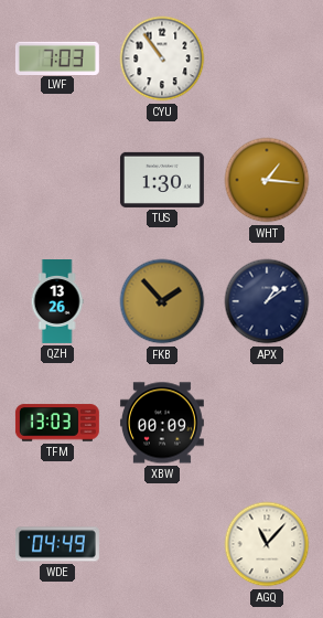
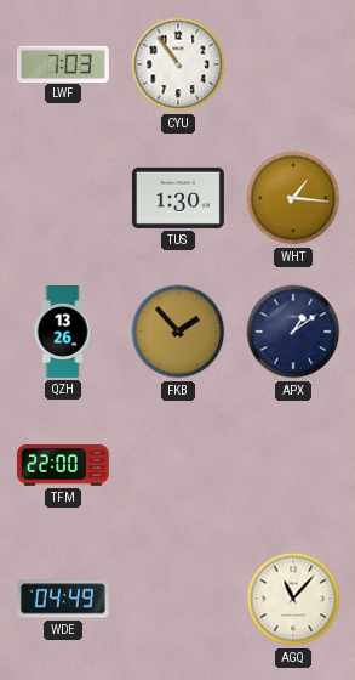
TFM: 13:03 -> 22:00 (63, 465)
XBW: 00:09 -> none (162, 423)
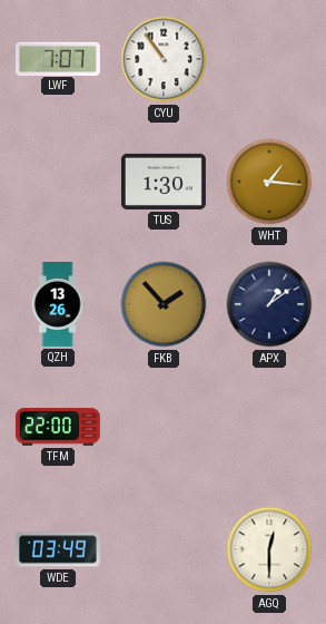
LWF: 7:03 -> 7:07 (58, 58)
WDE: 04:49 -> 03:49 (58, 549)
AGQ: 11:07 -> 12:30 (269, 549)
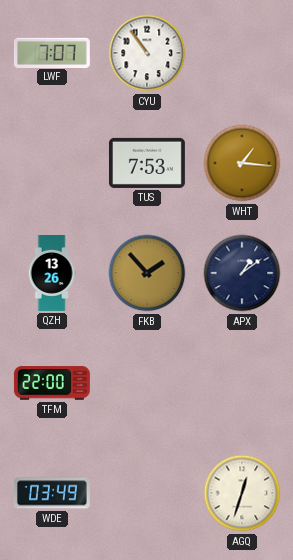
TUS: 1:30 -> 7:53 (147, 163)
AGQ: 12:30 -> 12:33 (242, 493)
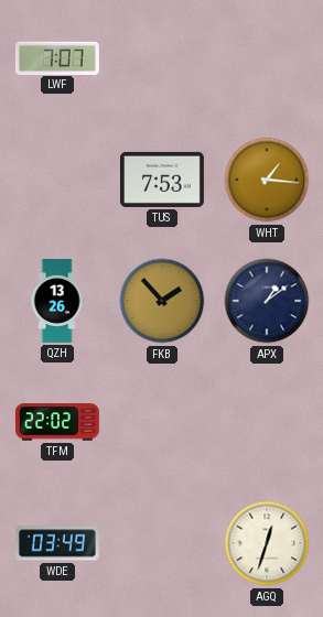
CYU: 10:54 -> none (147, 53)
TFM: 22:00 -> 22:02 (57, 422)
